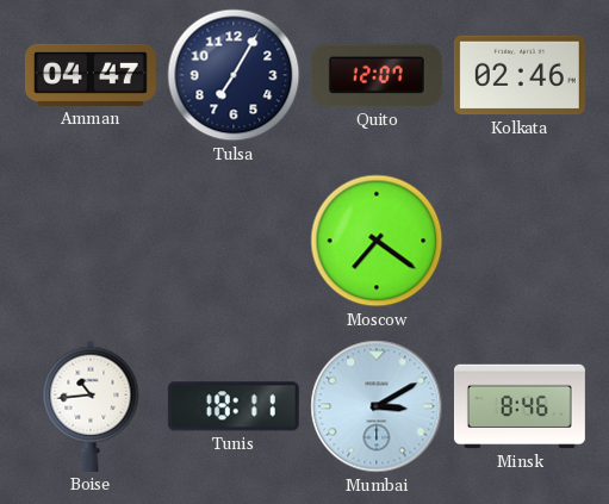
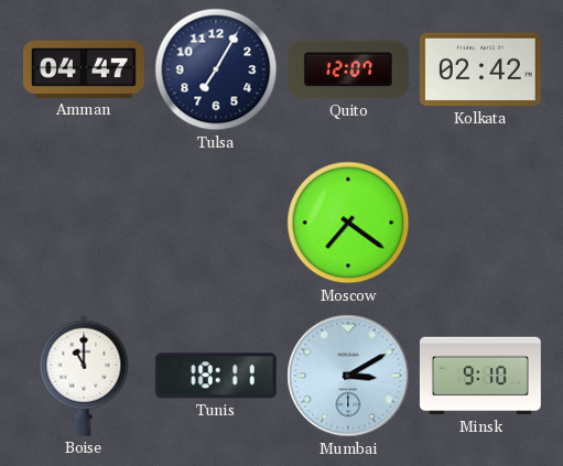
Kolkata: 02:46 -> 02:42 (480, 69)
Boise: 10:44 -> 11:00 (84, 376)
Minsk: 8:46 -> 9:10 (480, 376)
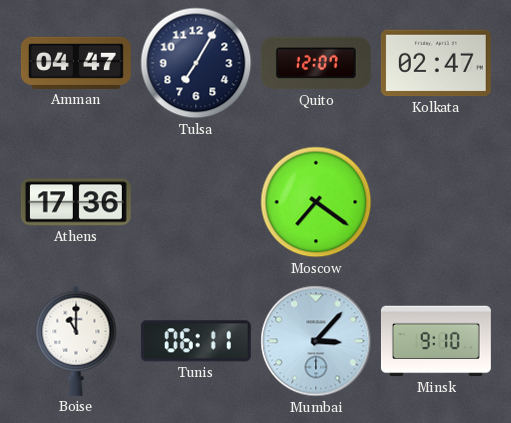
Kolkata: 02:42 -> 02:47 (436, 63)
Athens: none -> 17:36 (76, 202)
Tunis: 18:11 -> 06:11 (196, 341)
Mumbai: 3:10 -> 3:07 (316, 341)
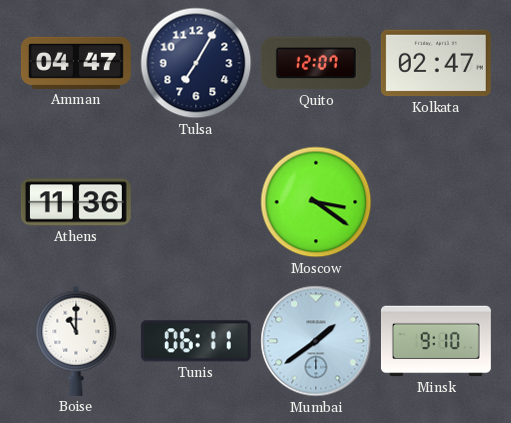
Athens: 17:36 -> 11:36 (76, 202)
Moscow: 7:21 -> 3:21 (316, 202)
Mumbai: 3:07 -> 1:39 (316, 341)
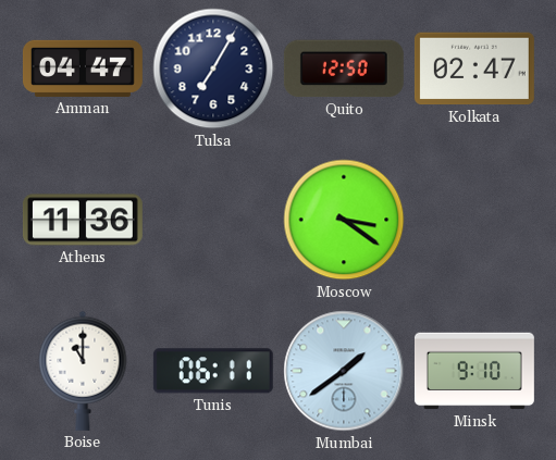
Quito: 12:07 -> 12:50 (344, 69)
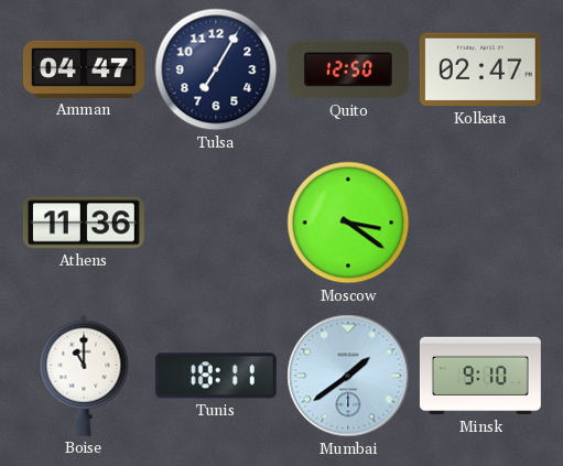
Tunis: 06:11 -> 18:11 (216, 376)
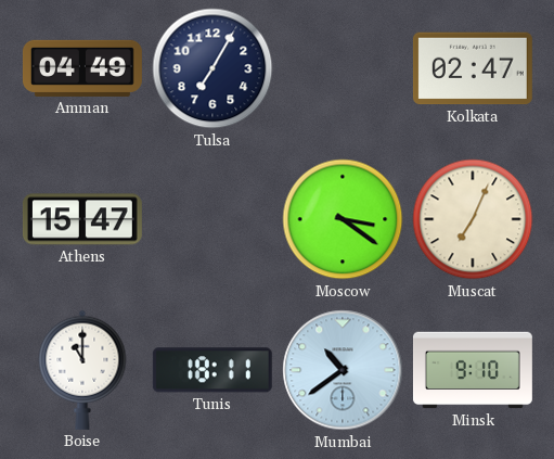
Amman: 04:47 -> 04:49 (82, 68)
Quito: 12:50 -> none (348, 69)
Athens: 11:36 -> 15:47 (82, 219)
Muscat: none -> 7:04 (473, 219)
Mumbai: 1:39 -> 10:39 (343, 370)
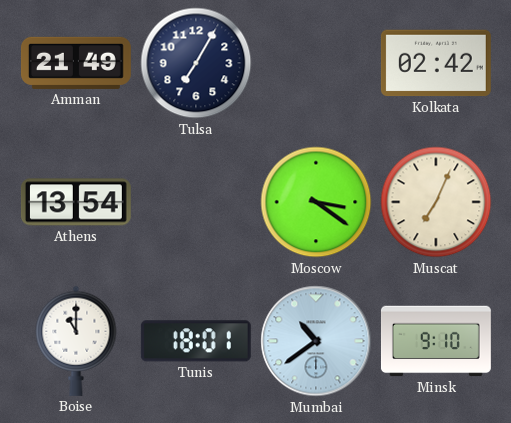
Amman: 04:49 -> 21:49 (76, 63)
Kolkata: 02:47 -> 02:42 (436, 63)
Athens: 15:47 -> 13:54 (76, 202)
Tunis: 18:11 -> 18:01 (196, 341)
